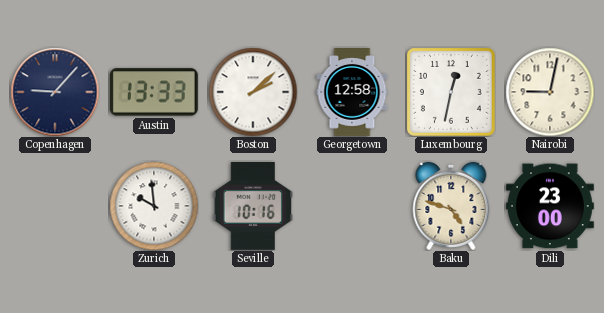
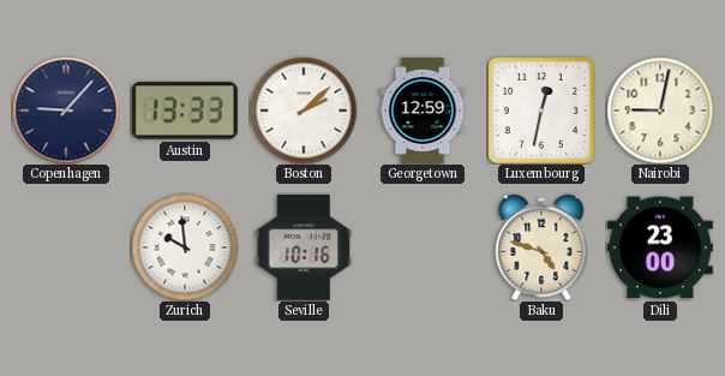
Georgetown: 12:58 -> 12:59 (423, 112)
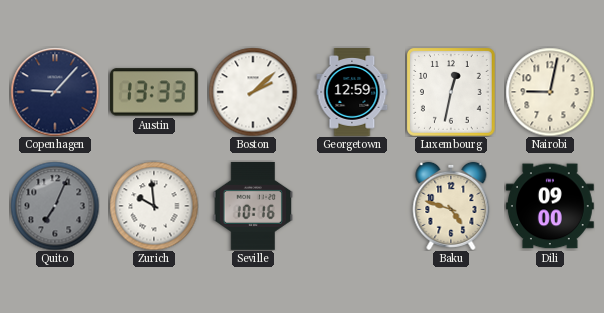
Quito: none -> 7:04 (55, 206)
Dili: 23:00 -> 09:00 (550, 206)
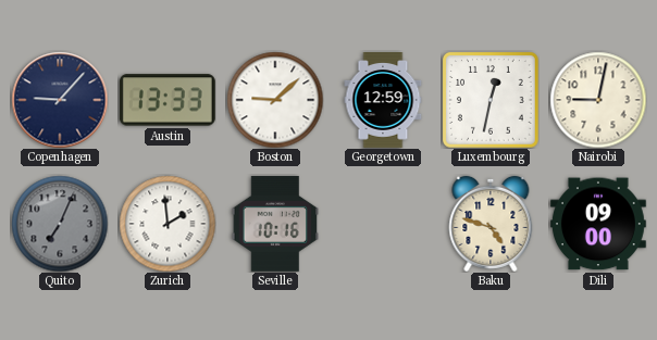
Boston: 2:08 -> 9:08 (275, 100)
Zurich: 9:59 -> 1:59 (168, 224)
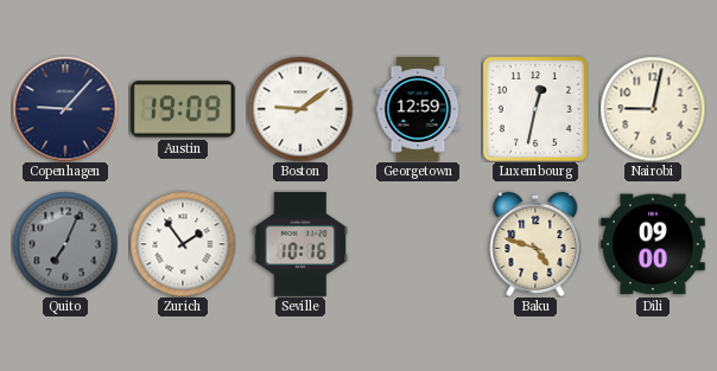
Austin: 13:33 -> 19:09 (183, 109)
Boston: 9:08 -> 9:09 (300, 109)
Zurich: 1:59 -> 1:54 (183, 244)
